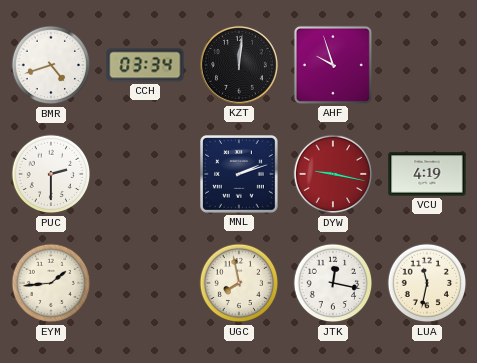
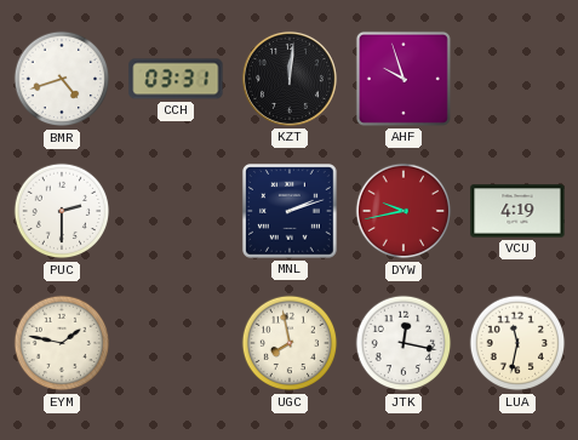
CCH: 03:34 -> 03:31 (176, 79)
DYW: 9:17 -> 9:43 (404, 211)
EYM: 1:44 -> 1:47 (62, 343)
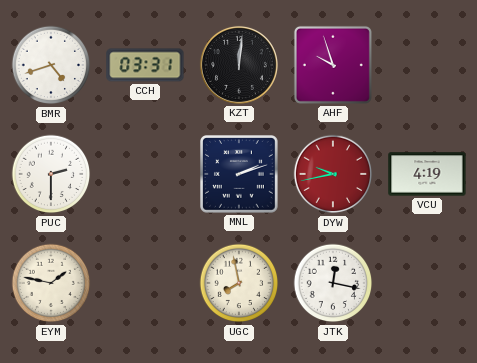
LUA: 11:32 -> none (517, 343)
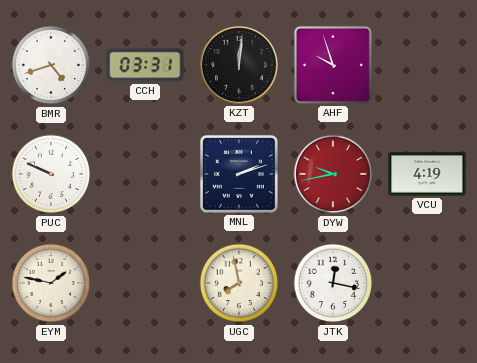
PUC: 2:30 -> 9:49 (51, 174)
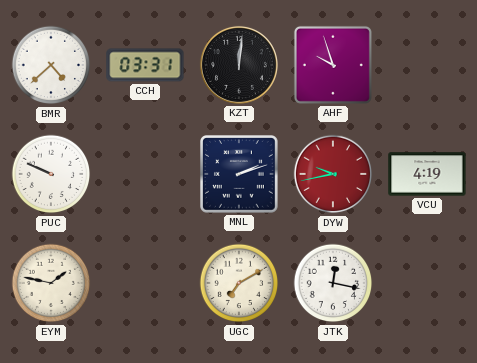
BMR: 4:42 -> 4:38 (51, 65)
UGC: 7:58 -> 7:10 (239, 283)
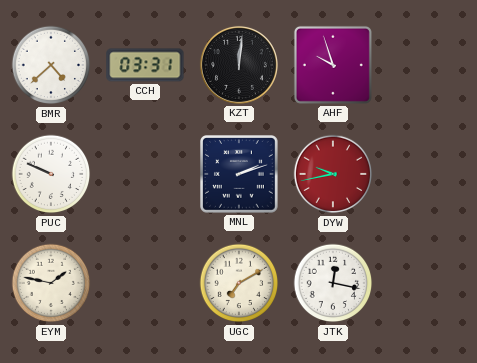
VCU: 4:19 -> none (427, 174)
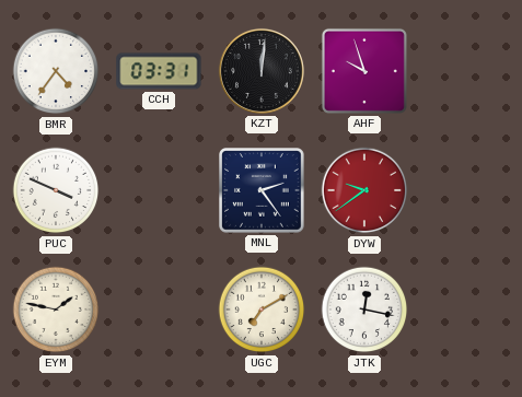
BMR: 4:38 -> 4:36 (56, 71)
PUC: 9:49 -> 3:49 (56, 190)
MNL: 2:12 -> 2:24 (263, 191)
DYW: 9:43 -> 9:39 (364, 190)
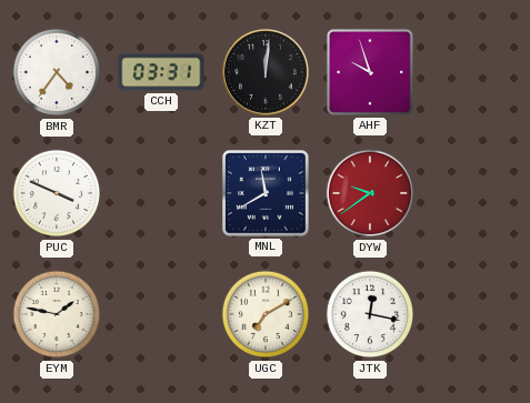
MNL: 2:24 -> 11:40 (267, 194)
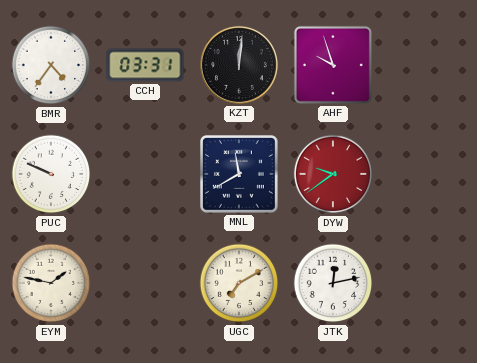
PUC: 3:49 -> 9:49 (51, 174)
JTK: 12:17 -> 12:13 (333, 283)
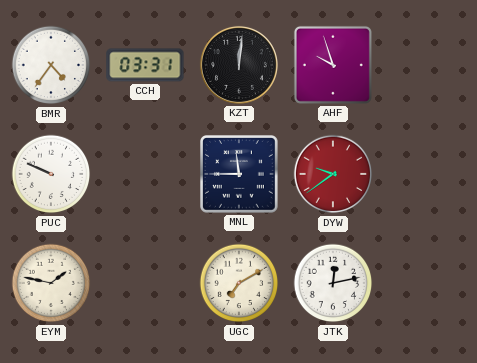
MNL: 11:40 -> 11:45 (240, 175)
